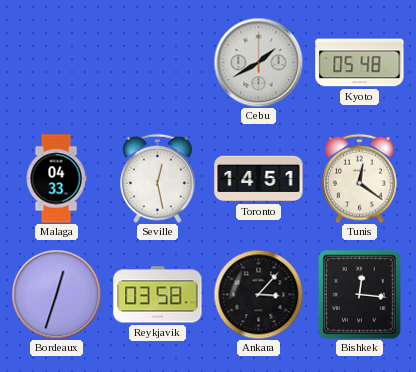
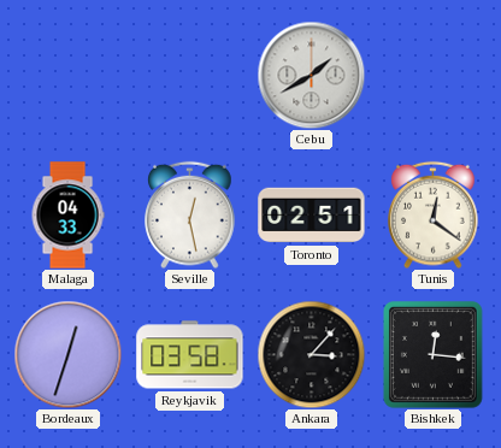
Kyoto: 05:48 -> none (360, 63)
Toronto: 14:51 -> 02:51 (312, 216)
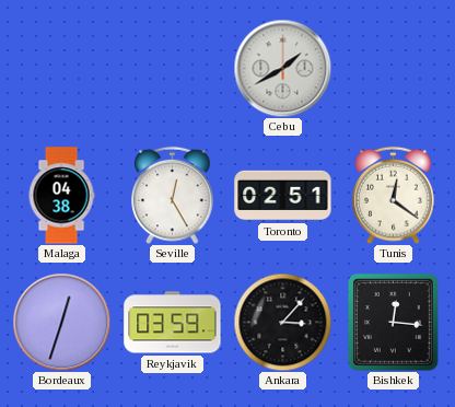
Malaga: 04:33 -> 04:38 (61, 196)
Seville: 12:28 -> 12:25 (173, 195)
Reykjavik: 03:58 -> 03:59 (173, 323)
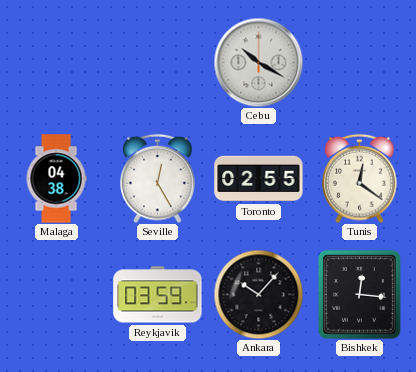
Cebu: 1:40 -> 10:20 (258, 62)
Toronto: 02:51 -> 02:55 (259, 179)
Bordeaux: 12:33 -> none (61, 322)
Ankara: 3:07 -> 10:07 (258, 294)
